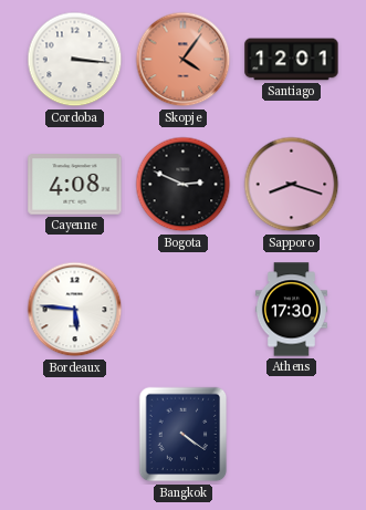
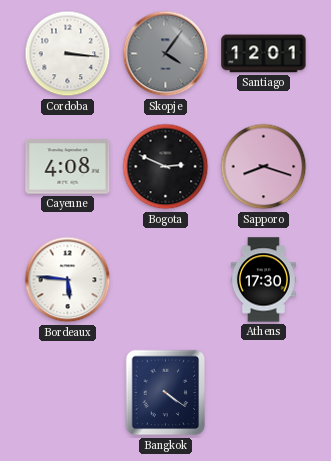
Skopje dial: salmon -> grey (166, 54)
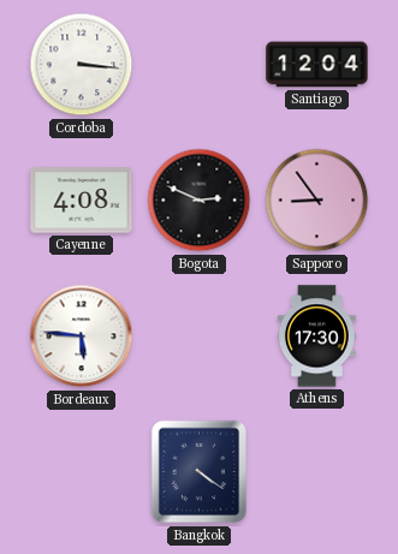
Skopje: 4:06 -> none (166, 54)
Santiago: 12:01 -> 12:04 (317, 65)
Sapporo: 8:18 -> 8:54 (317, 201)
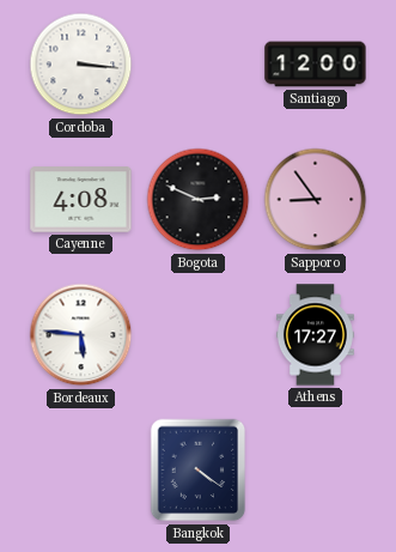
Santiago: 12:04 -> 12:00 (316, 65)
Athens: 17:30 -> 17:27 (315, 335)
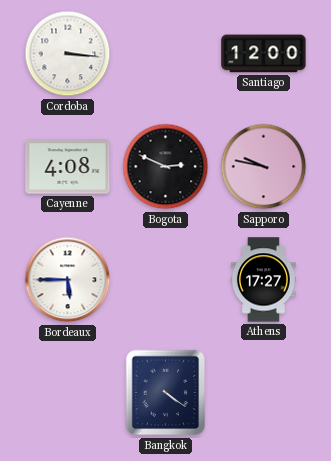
Sapporo: 8:54 -> 9:47 (264, 167)
Bordeaux: 5:46 -> 5:45 (68, 280)
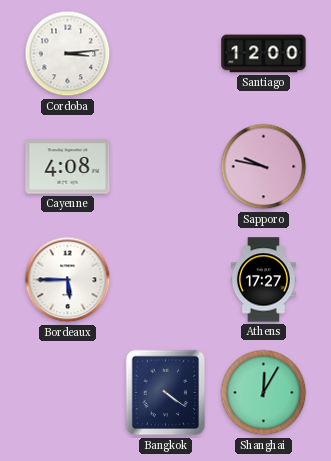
Cordoba: 3:16 -> 3:14 (68, 54)
Bogota: 2:49 -> none (166, 167)
Shanghai: none -> 12:05 (264, 393)
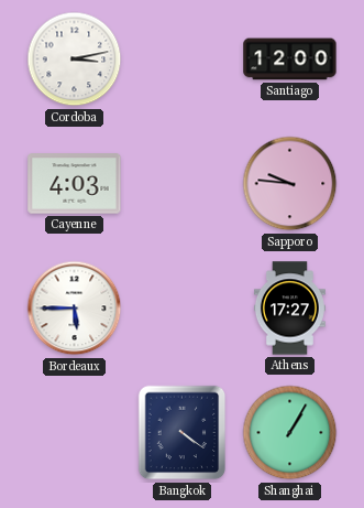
Cordoba: 3:14 -> 3:13 (75, 60)
Cayenne: 4:08 -> 4:03 (75, 184)
Sapporo: 9:47 -> 9:46 (290, 184)
Shanghai: 12:05 -> 1:05 (290, 433)
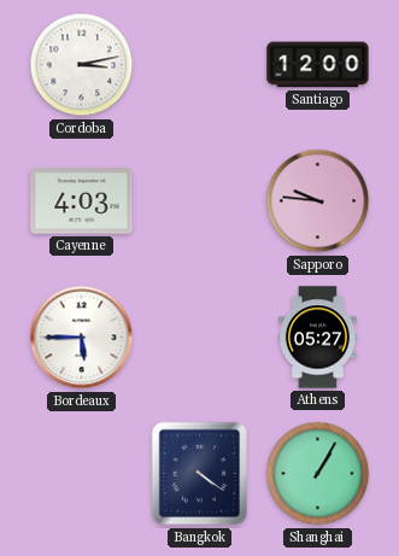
Athens: 17:27 -> 05:27 (317, 338)
